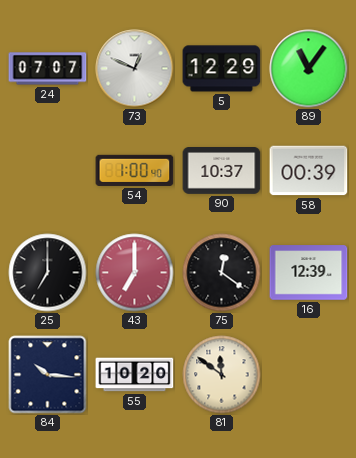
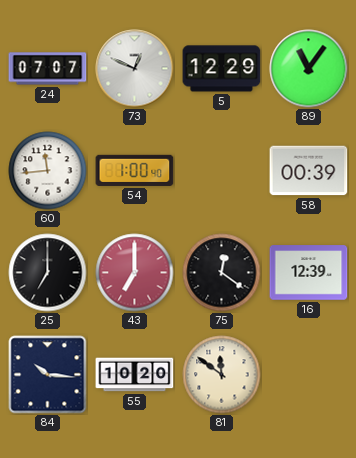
60: none -> 11:44 (48, 171)
90: 10:37 -> none (222, 171)
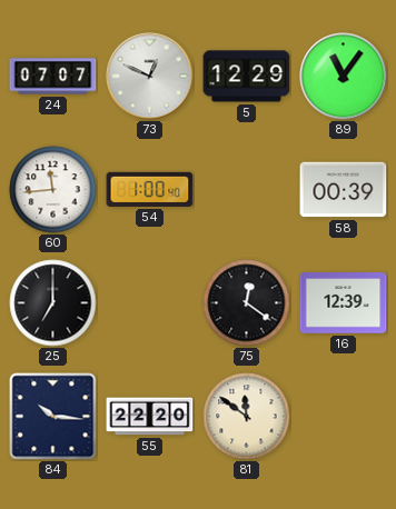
43: 7:00 -> none (135, 273)
55: 10:20 -> 22:20 (150, 417)
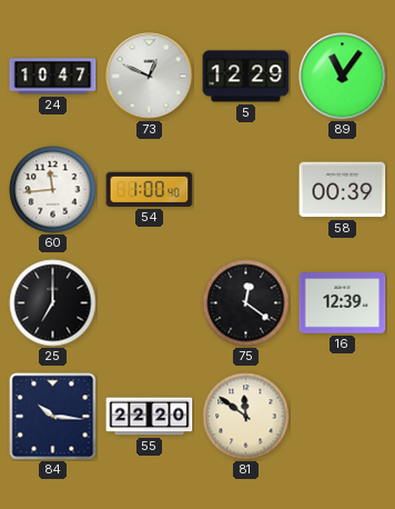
24: 07:07 -> 10:47 (53, 77)
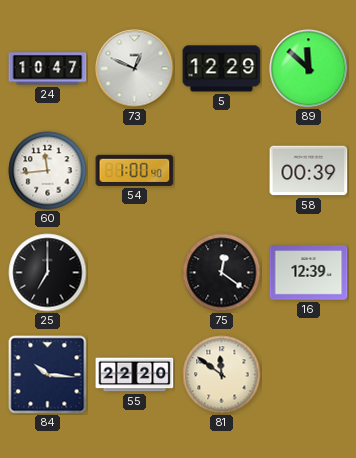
89: 11:06 -> 11:52 (309, 69)
